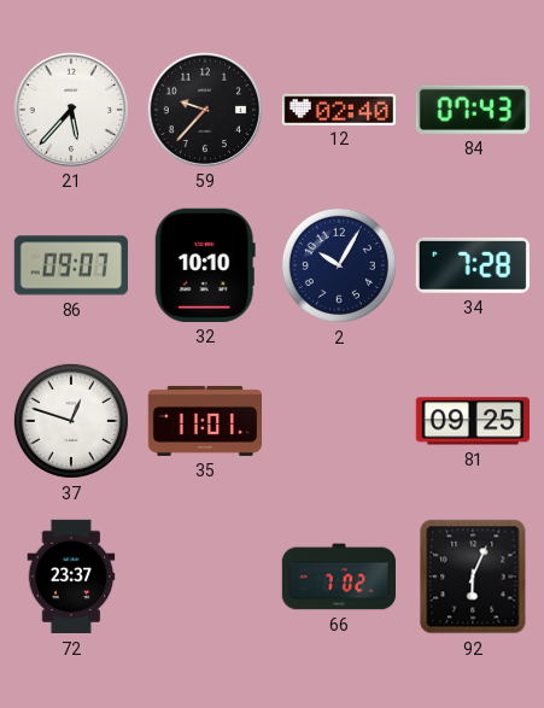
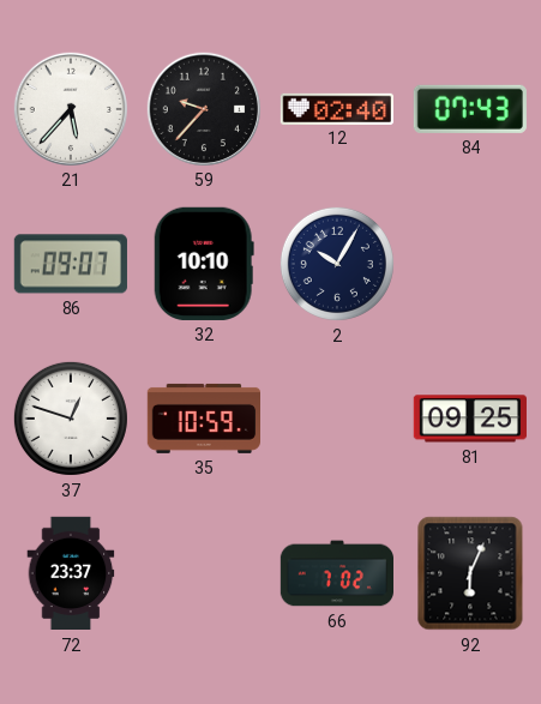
34: 7:28 -> none (473, 265)
35: 11:01 -> 10:59 (203, 419)
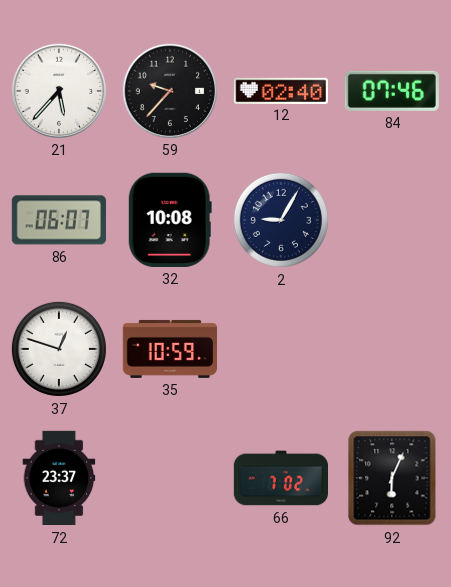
84: 07:43 -> 07:46 (392, 91)
86: 09:07 -> 06:07 (59, 220)
32: 10:10 -> 10:08 (170, 220)
2: 10:05 -> 9:05 (281, 220)
81: 09:25 -> none (470, 419)
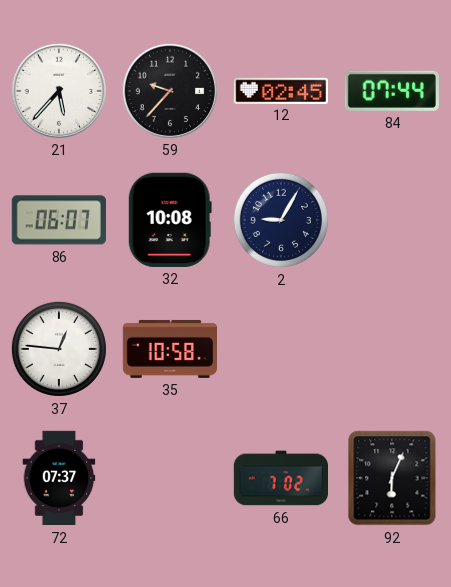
12: 02:40 -> 02:45 (280, 90)
84: 07:46 -> 07:44 (392, 91)
37: 12:48 -> 12:46 (59, 349)
35: 10:59 -> 10:58 (169, 349)
72: 23:37 -> 07:37 (59, 478)
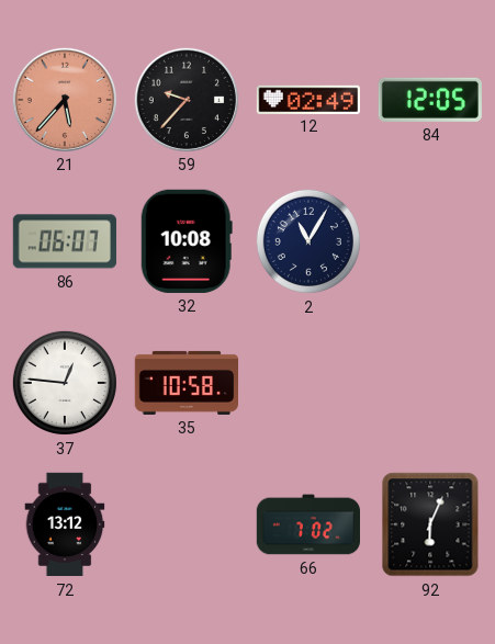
21 dial: white -> salmon (64, 99)
12: 02:45 -> 02:49 (307, 99)
84: 07:44 -> 12:05 (430, 100)
2: 9:05 -> 11:05 (308, 241)
72: 07:37 -> 13:12 (65, 524)
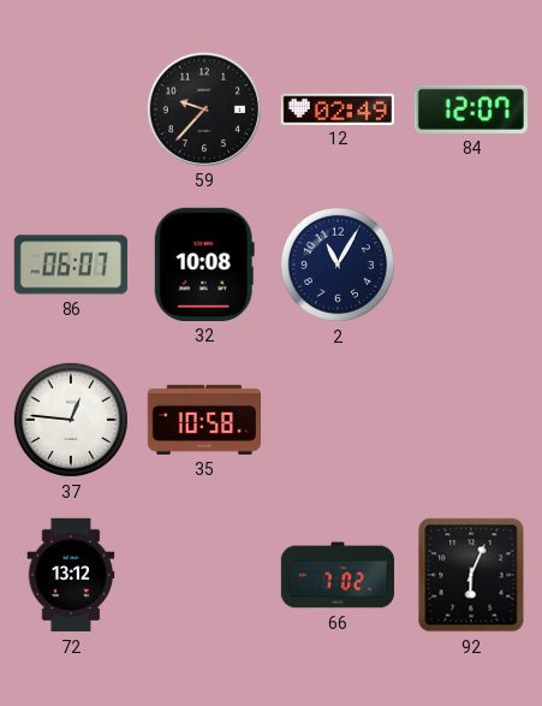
21: 5:37 -> none (64, 99)
84: 12:05 -> 12:07 (471, 109)
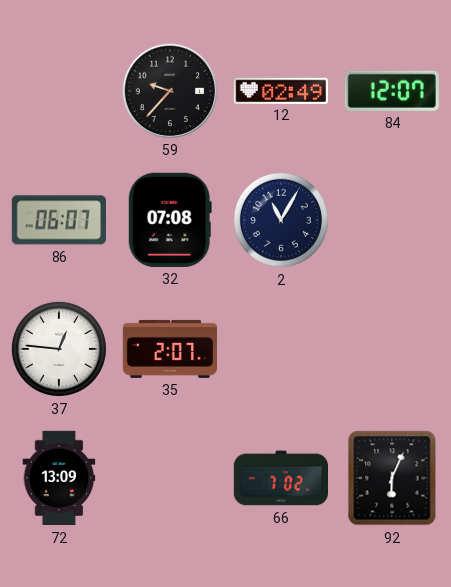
32: 10:08 -> 07:08 (170, 220)
35: 10:58 -> 2:07 (169, 349)
72: 13:12 -> 13:09 (59, 478)
